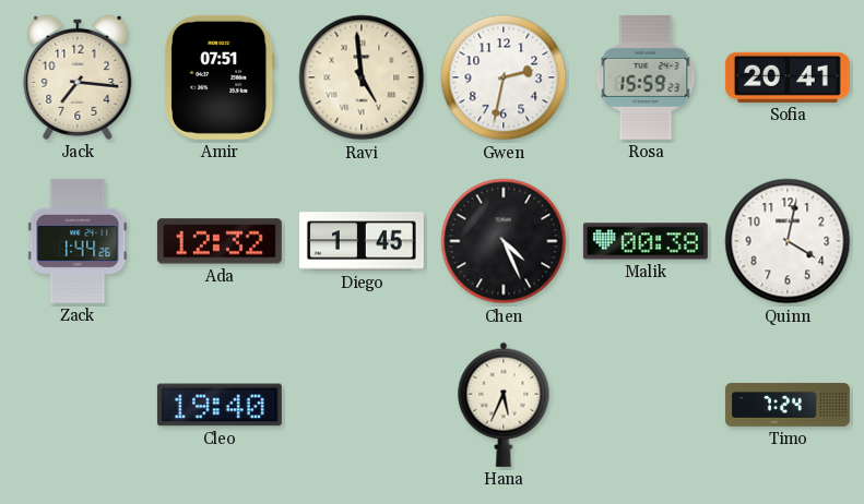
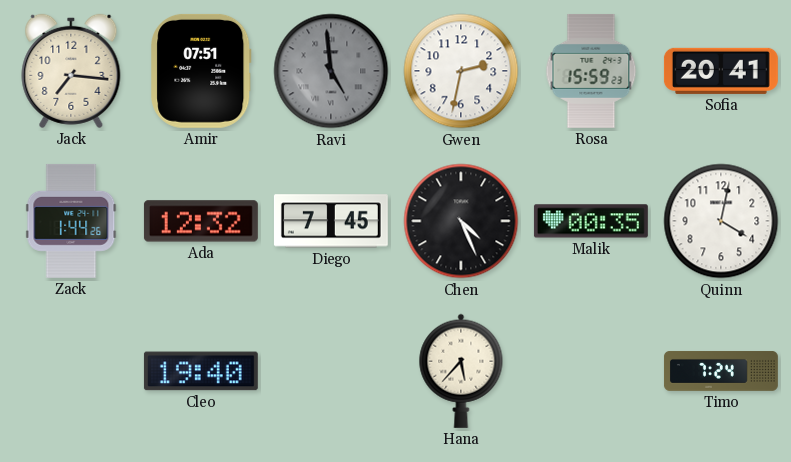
Ravi dial: cream -> grey (331, 71)
Diego: 1:45 -> 7:45 (331, 221)
Malik: 00:38 -> 00:35 (591, 221)
Hana: 5:34 -> 5:37 (461, 371)
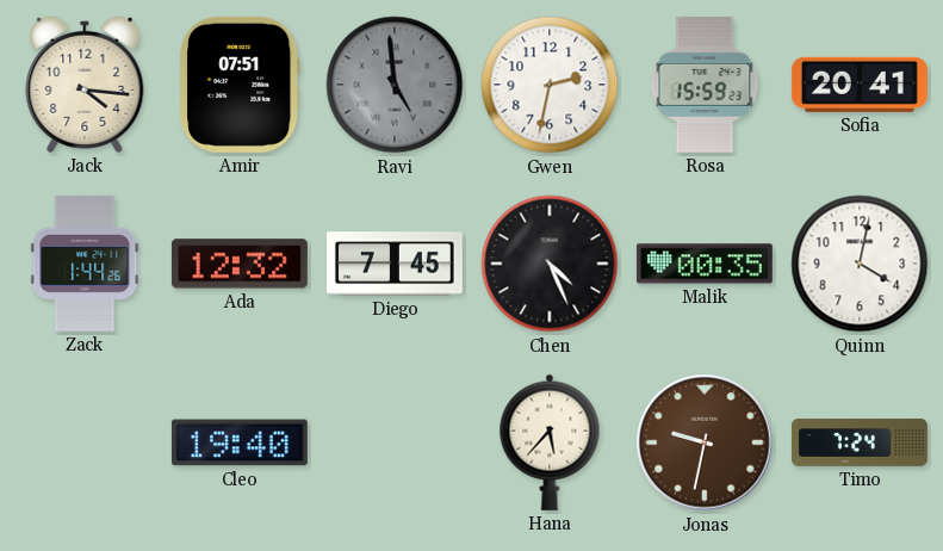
Jack: 7:16 -> 4:16 (85, 85)
Jonas: none -> 9:32 (705, 442)
